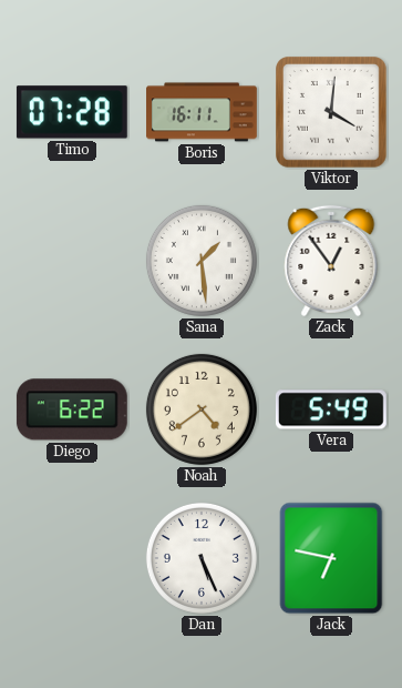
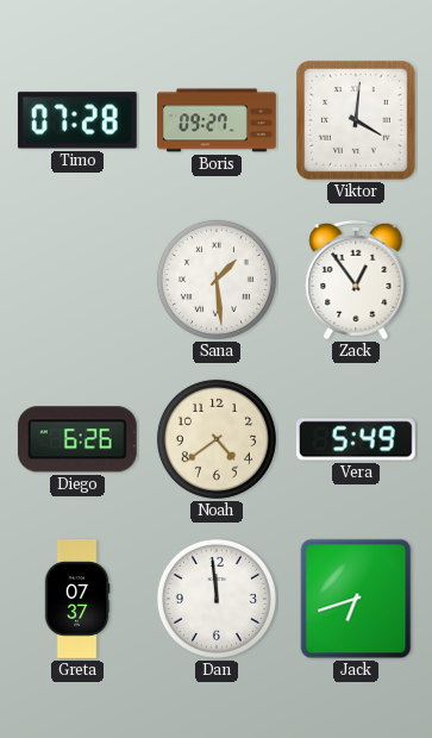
Boris: 16:11 -> 09:27 (217, 120)
Diego: 6:22 -> 6:26 (77, 439)
Greta: none -> 07:37 (77, 599)
Dan: 5:26 -> 11:59 (217, 599)
Jack: 6:47 -> 6:42 (356, 599)
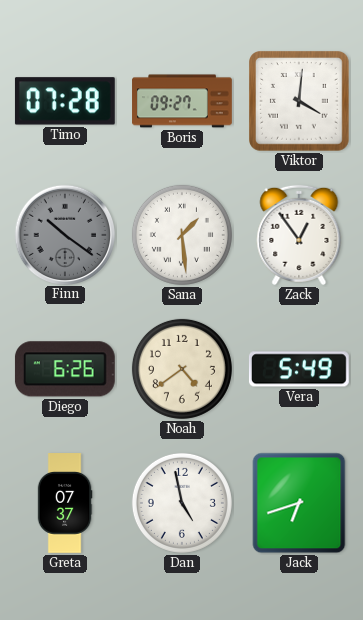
Finn: none -> 10:21 (64, 234)
Dan: 11:59 -> 4:58 (182, 503)
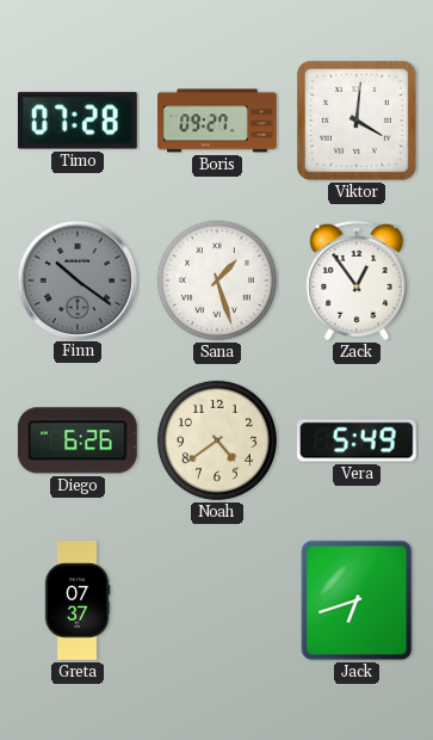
Sana: 1:29 -> 1:27 (217, 280)
Dan: 4:58 -> none (182, 503)
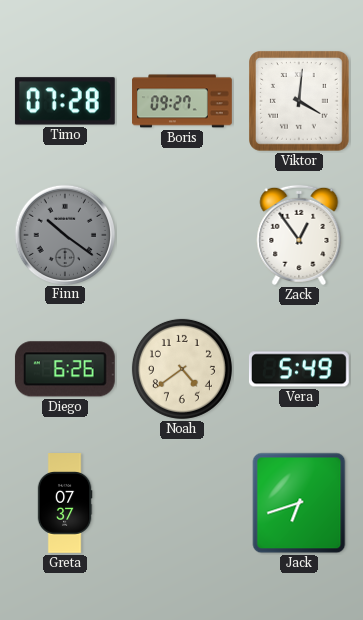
Sana: 1:27 -> none (217, 280)
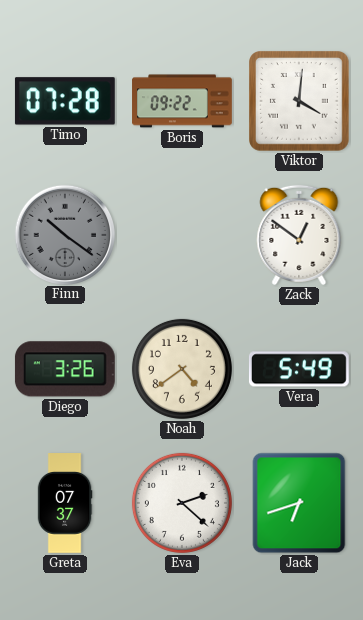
Boris: 09:27 -> 09:22 (182, 101)
Zack: 12:54 -> 12:51 (299, 235)
Diego: 6:26 -> 3:26 (65, 369)
Eva: none -> 2:22 (182, 503)
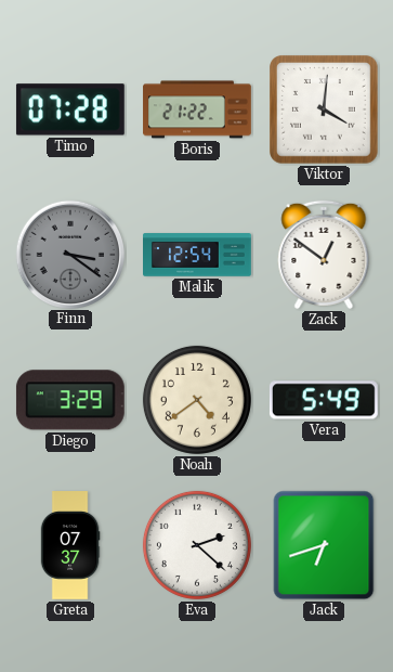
Boris: 09:22 -> 21:22 (197, 109)
Finn: 10:21 -> 3:21 (69, 254)
Malik: none -> 12:54 (198, 255)
Diego: 3:26 -> 3:29 (70, 400)
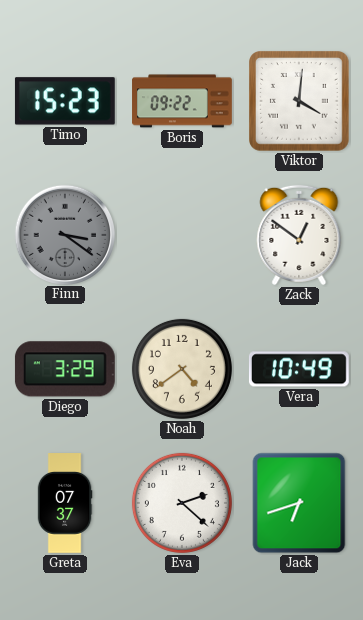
Timo: 07:28 -> 15:23 (65, 101)
Boris: 21:22 -> 09:22 (182, 101)
Malik: 12:54 -> none (198, 255)
Vera: 5:49 -> 10:49 (299, 369)
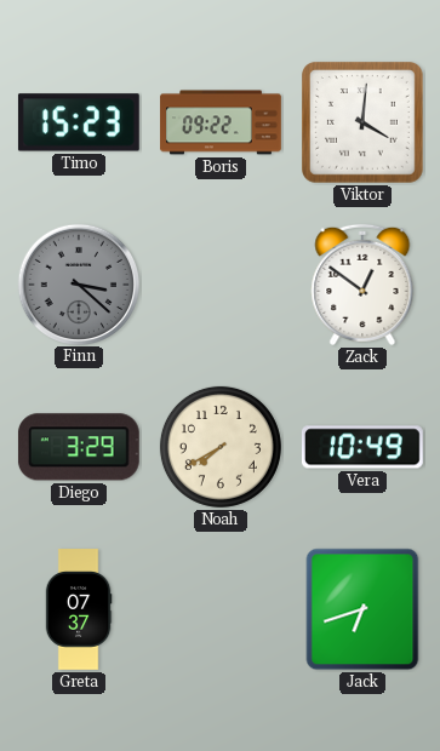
Finn: 3:21 -> 3:22 (78, 283)
Noah: 4:39 -> 7:40 (221, 447)
Eva: 2:22 -> none (182, 503)
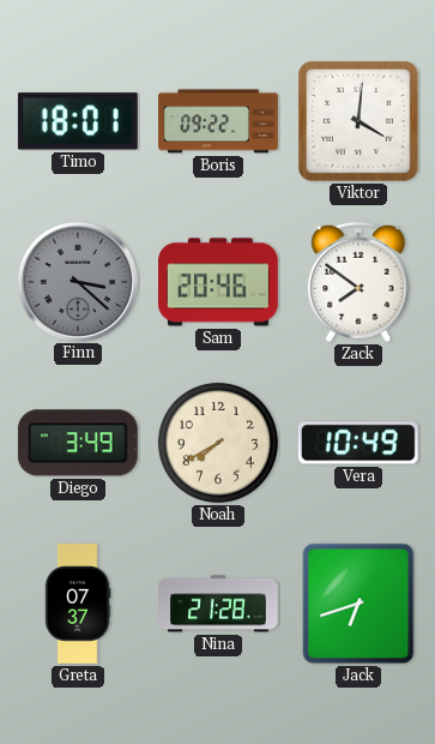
Timo: 15:23 -> 18:01 (78, 121)
Sam: none -> 20:46 (219, 282)
Zack: 12:51 -> 7:51 (358, 282)
Diego: 3:29 -> 3:49 (78, 443)
Nina: none -> 21:28 (218, 604)
